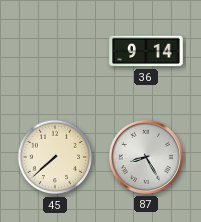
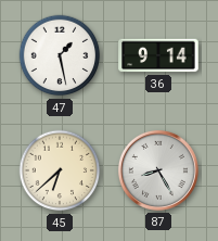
47: none -> 1:28 (60, 55)
45: 7:38 -> 6:38 (60, 170)
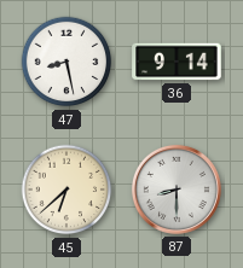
47: 1:28 -> 8:28 (66, 62)
87: 8:25 -> 8:30 (177, 190)
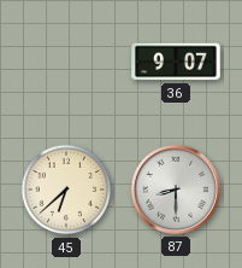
47: 8:28 -> none (66, 62)
36: 9:14 -> 9:07 (176, 62)
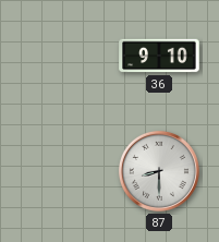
36: 9:07 -> 9:10 (159, 56)
45: 6:38 -> none (66, 190)
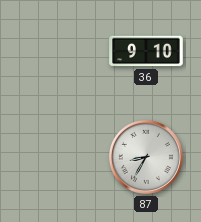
87: 8:30 -> 8:35 (146, 157)
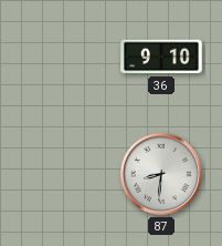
87: 8:35 -> 8:31 (161, 174)
